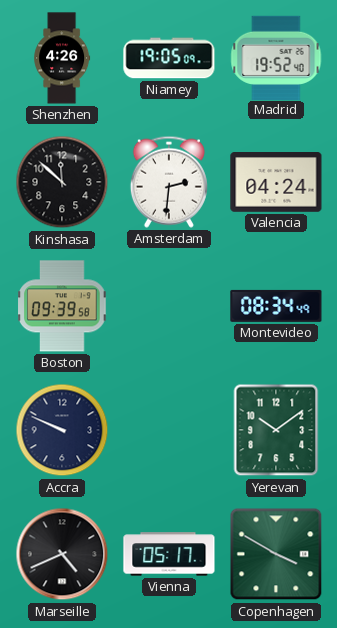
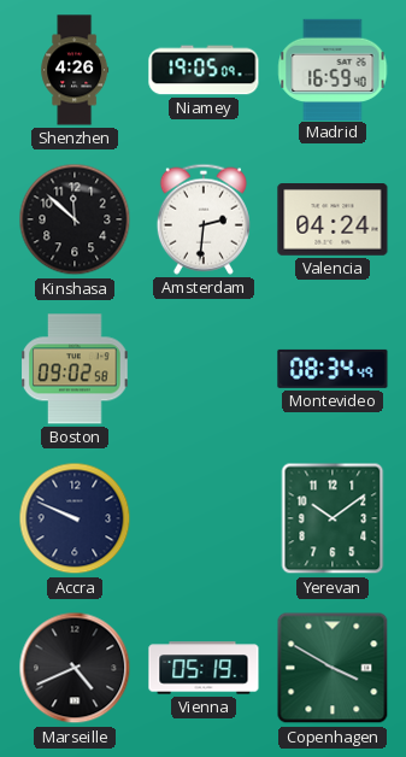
Madrid: 19:52 -> 16:59 (333, 69)
Boston: 09:39 -> 09:02 (75, 369)
Vienna: 05:17 -> 05:19 (204, 668)
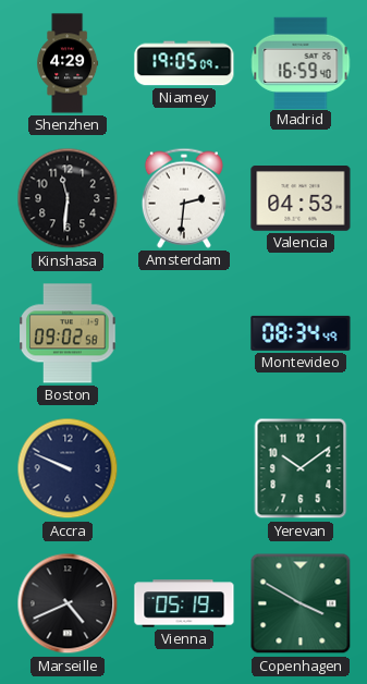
Shenzhen: 4:26 -> 4:29 (68, 63)
Kinshasa: 11:52 -> 11:31 (68, 198)
Valencia: 04:24 -> 04:53 (301, 198)
